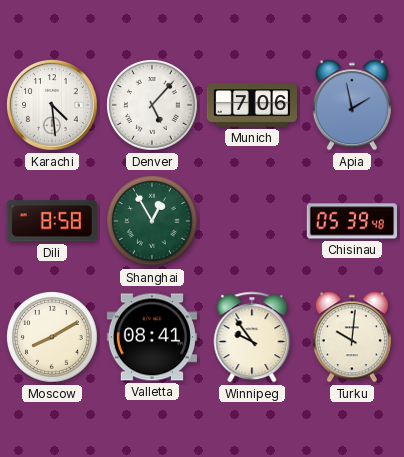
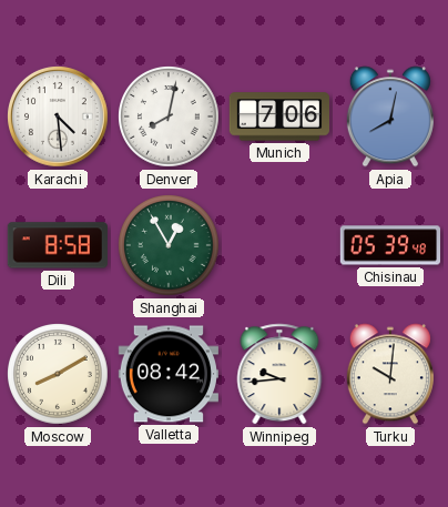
Denver: 5:07 -> 8:02 (170, 118)
Apia: 1:58 -> 8:02 (390, 116)
Valletta: 08:41 -> 08:42 (167, 374)
Winnipeg: 9:54 -> 9:44 (279, 374)
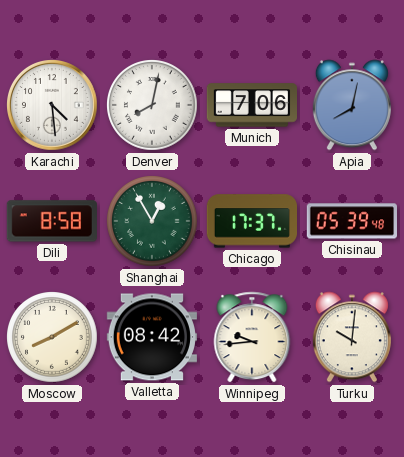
Chicago: none -> 17:37 (251, 221)
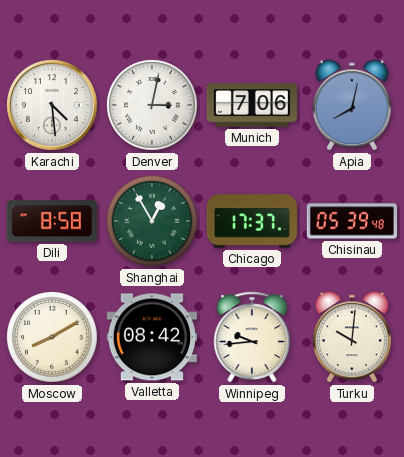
Denver: 8:02 -> 3:02 (153, 106)
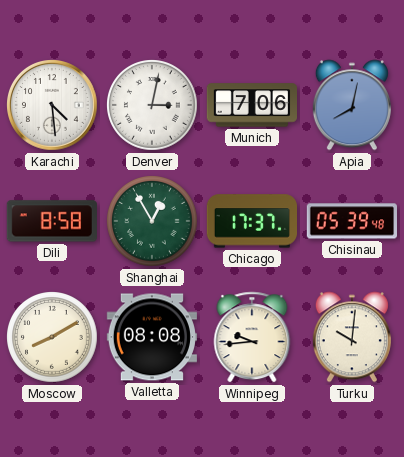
Valletta: 08:42 -> 08:08 (151, 337)
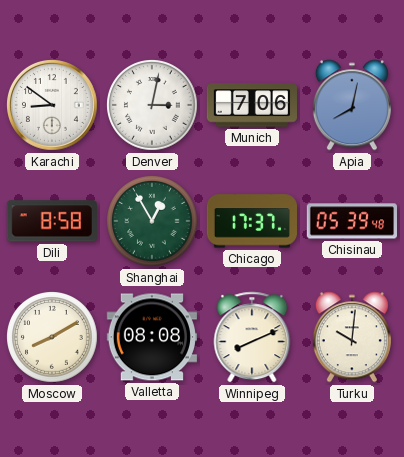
Karachi: 4:29 -> 8:51 (53, 106)
Winnipeg: 9:44 -> 8:11 (252, 337)
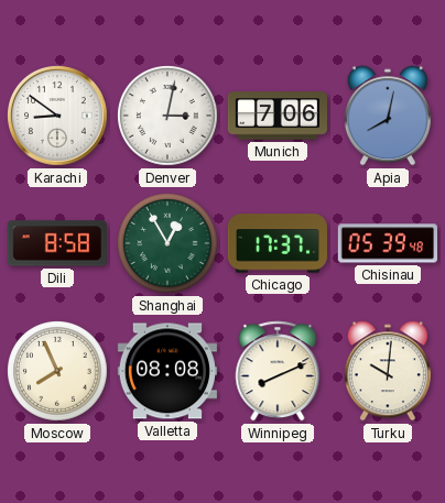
Moscow: 8:10 -> 7:56 (58, 372)
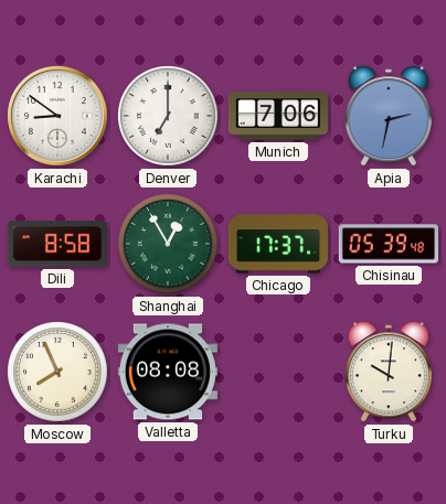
Denver: 3:02 -> 7:00 (169, 117)
Apia: 8:02 -> 2:32 (389, 116)
Winnipeg: 8:11 -> none (278, 371)
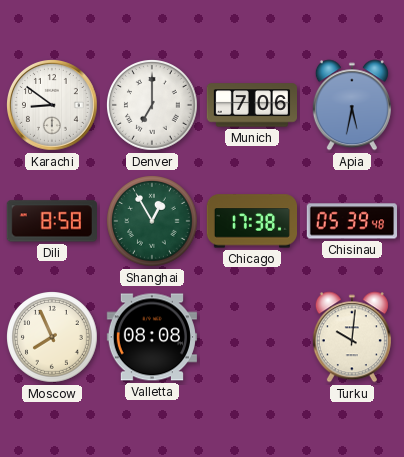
Apia: 2:32 -> 5:32 (352, 105)
Chicago: 17:37 -> 17:38 (251, 221)
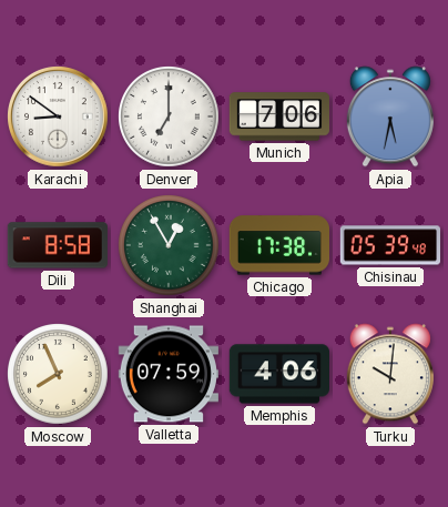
Valletta: 08:08 -> 07:59 (167, 374)
Memphis: none -> 4:06 (278, 374)
